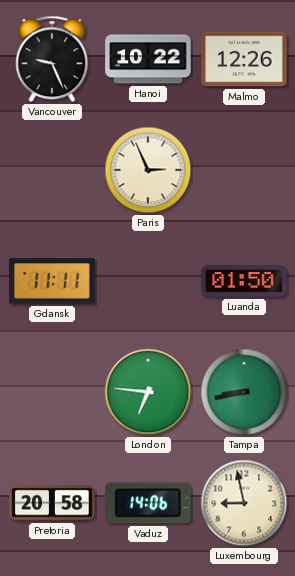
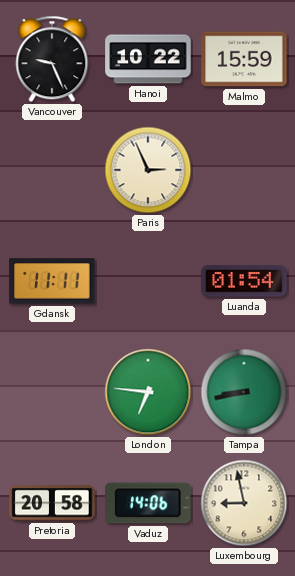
Malmo: 12:26 -> 15:59 (244, 59)
Luanda: 01:50 -> 01:54 (244, 281)
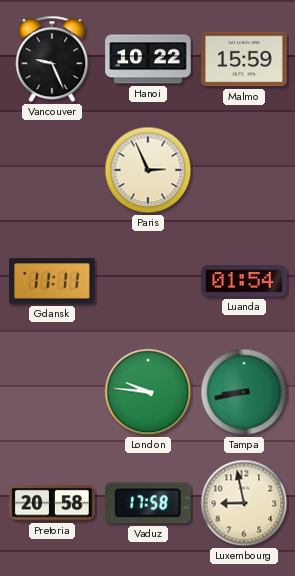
London: 6:46 -> 9:46 (148, 392)
Vaduz: 14:06 -> 17:58 (148, 503)
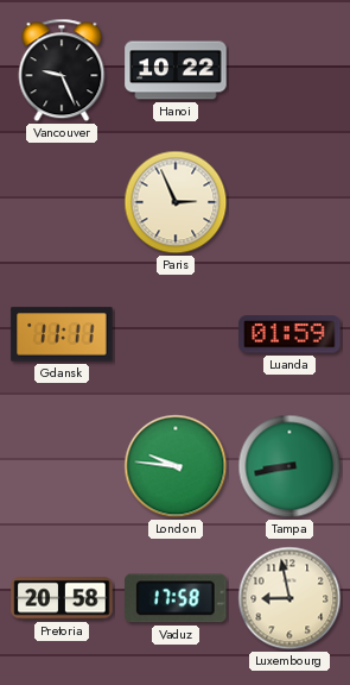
Malmo: 15:59 -> none (244, 59)
Luanda: 01:54 -> 01:59 (289, 334)
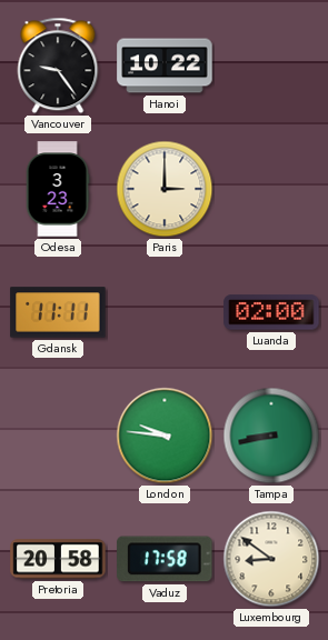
Vancouver: 9:26 -> 9:24 (58, 66)
Odesa: none -> 3:23 (58, 189)
Paris: 2:56 -> 3:00 (165, 189)
Luanda: 01:59 -> 02:00 (271, 312)
Luxembourg: 8:58 -> 8:51 (271, 559)
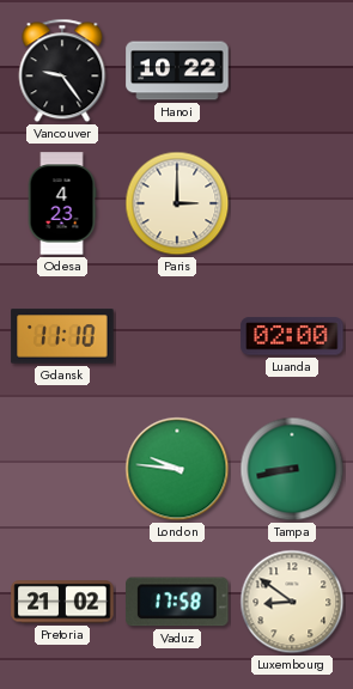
Odesa: 3:23 -> 4:23 (62, 203)
Gdansk: 11:11 -> 11:10 (62, 336)
Pretoria: 20:58 -> 21:02 (62, 602)
